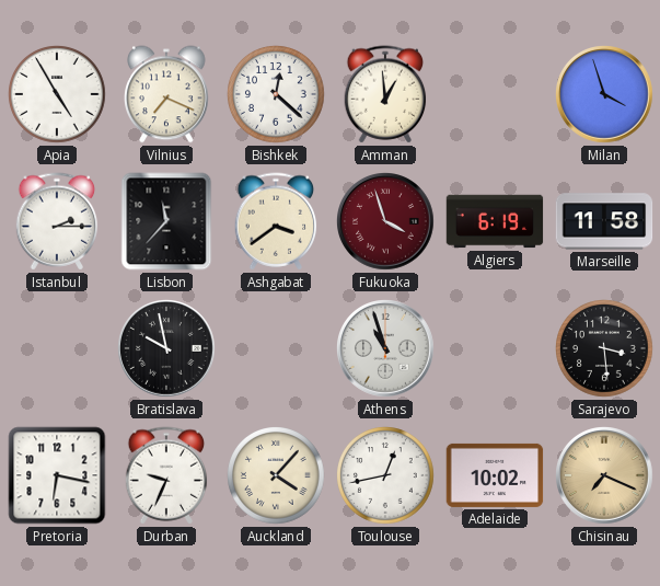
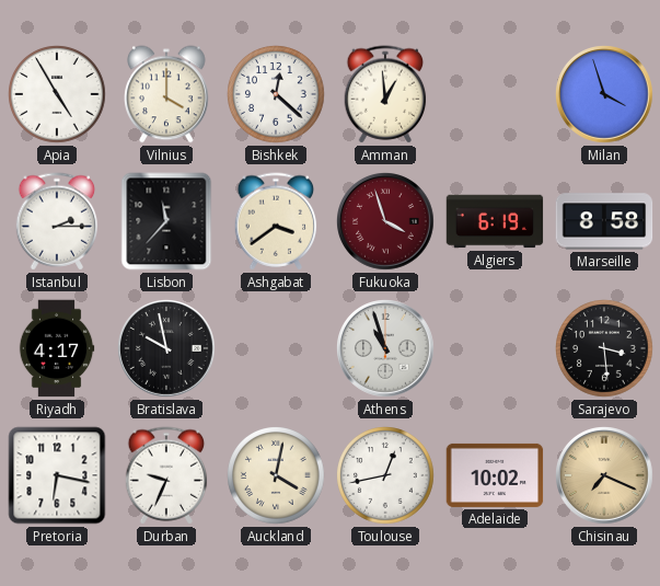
Vilnius: 7:19 -> 4:00 (167, 94)
Marseille: 11:58 -> 8:58 (604, 221)
Riyadh: none -> 4:17 (57, 348)
Auckland: 4:07 -> 4:02 (277, 476)
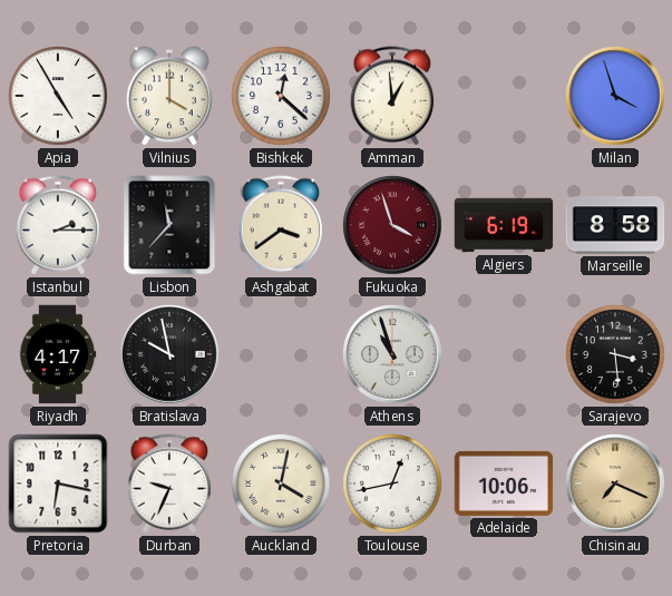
Adelaide: 10:02 -> 10:06 (504, 483)
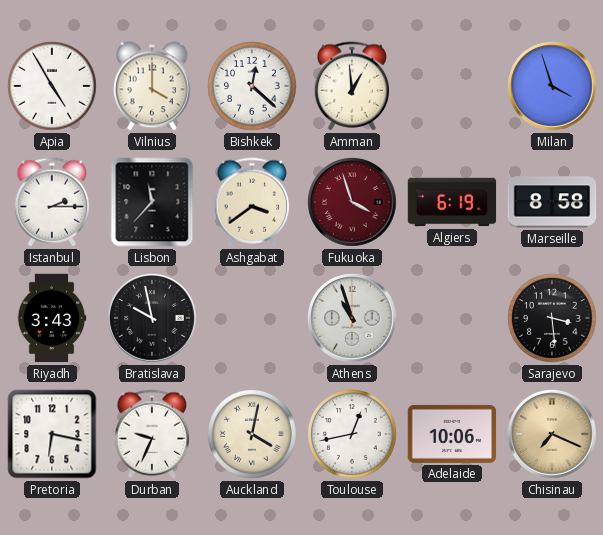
Riyadh: 4:17 -> 3:43 (52, 318)
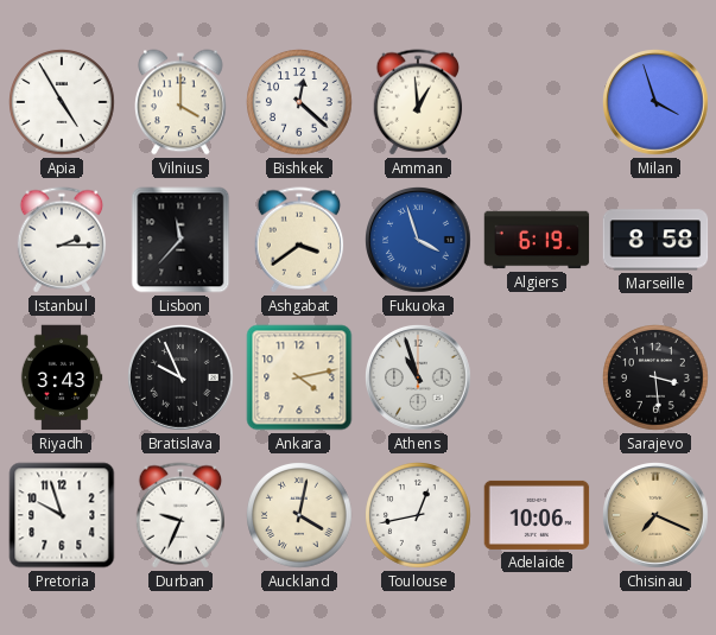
Fukuoka dial: burgundy -> blue (419, 241)
Bratislava: 9:58 -> 9:56 (182, 379)
Ankara: none -> 4:13 (299, 377)
Pretoria: 6:17 -> 9:57 (62, 515)
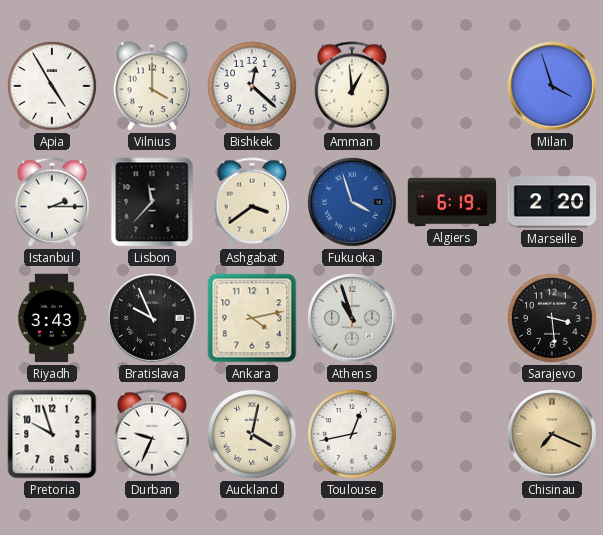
Marseille: 8:58 -> 2:20 (552, 202)
Adelaide: 10:06 -> none (537, 515)
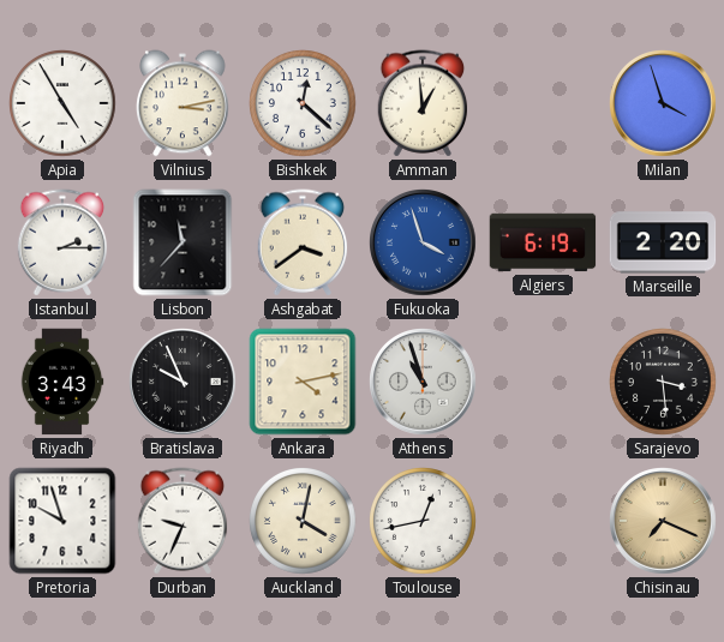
Vilnius: 4:00 -> 3:13 (184, 103)
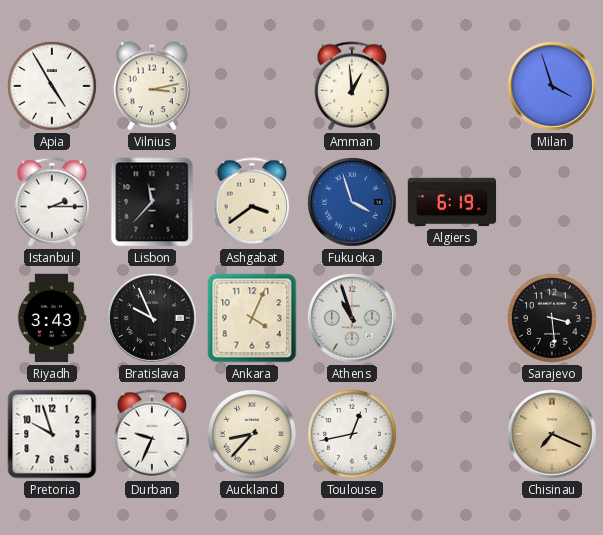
Bishkek: 12:22 -> none (304, 104)
Marseille: 2:20 -> none (663, 242)
Ankara: 4:13 -> 4:04 (252, 318)
Auckland: 4:02 -> 8:37 (253, 435)
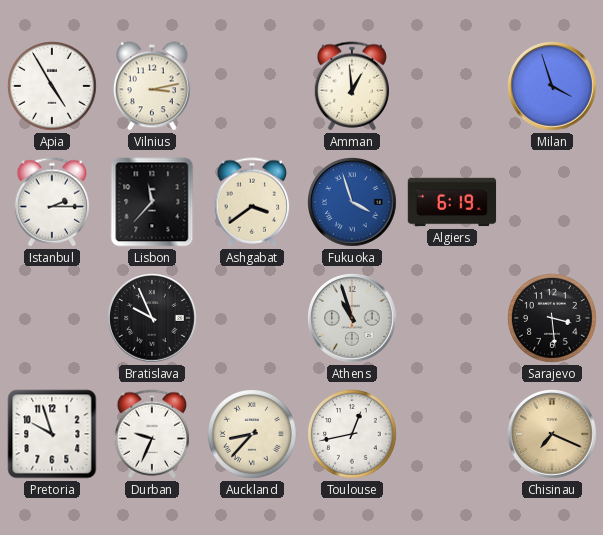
Riyadh: 3:43 -> none (52, 318)
Ankara: 4:04 -> none (252, 318)
